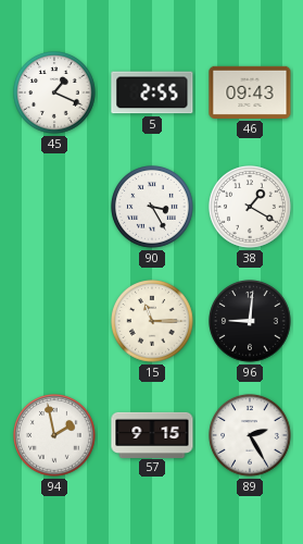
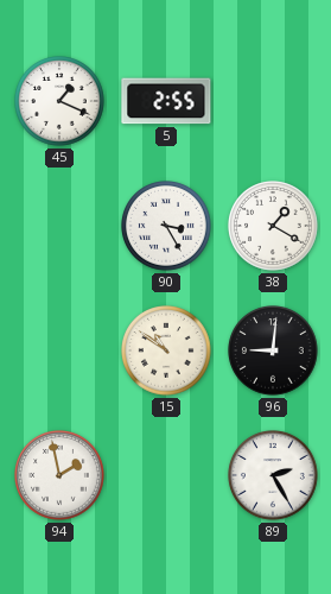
46: 09:43 -> none (250, 92)
15: 11:15 -> 10:51 (166, 350)
57: 9:15 -> none (152, 434)
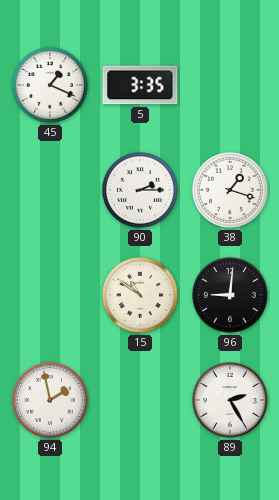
5: 2:55 -> 3:35 (140, 85)
90: 3:25 -> 2:15 (140, 190)
38: 1:20 -> 1:18 (230, 190)
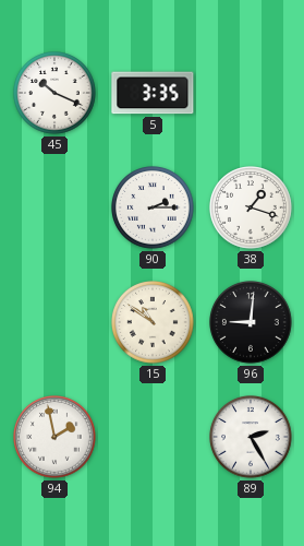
45: 1:19 -> 10:19 (54, 93)
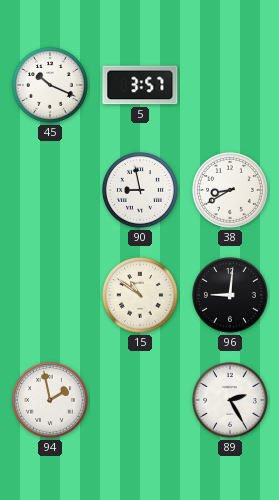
5: 3:35 -> 3:57 (140, 85)
90: 2:15 -> 8:58 (140, 190)
38: 1:18 -> 8:40 (230, 190)
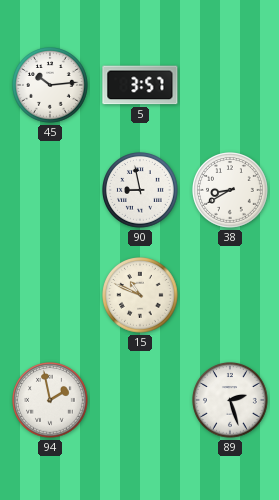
45: 10:19 -> 10:14 (50, 85)
15: 10:51 -> 10:49 (140, 295)
96: 9:01 -> none (230, 295)
89: 2:25 -> 2:27 (230, 400)
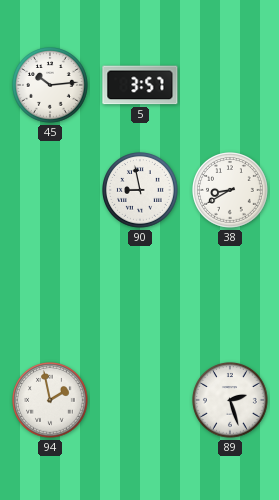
15: 10:49 -> none (140, 295)
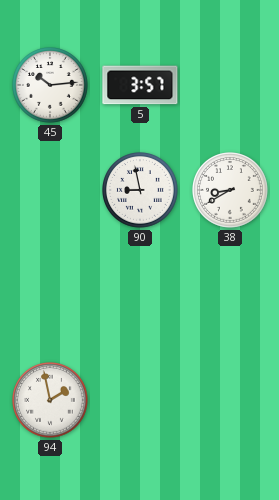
89: 2:27 -> none (230, 400)
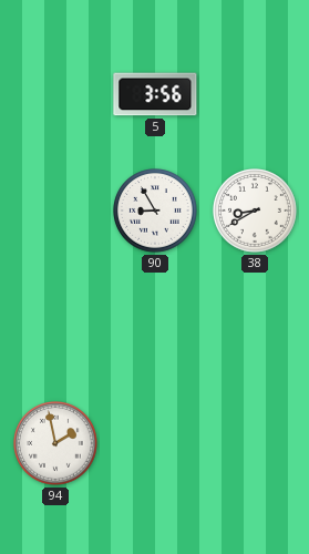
45: 10:14 -> none (50, 85)
5: 3:57 -> 3:56 (155, 94)
90: 8:58 -> 8:55 (155, 211)
